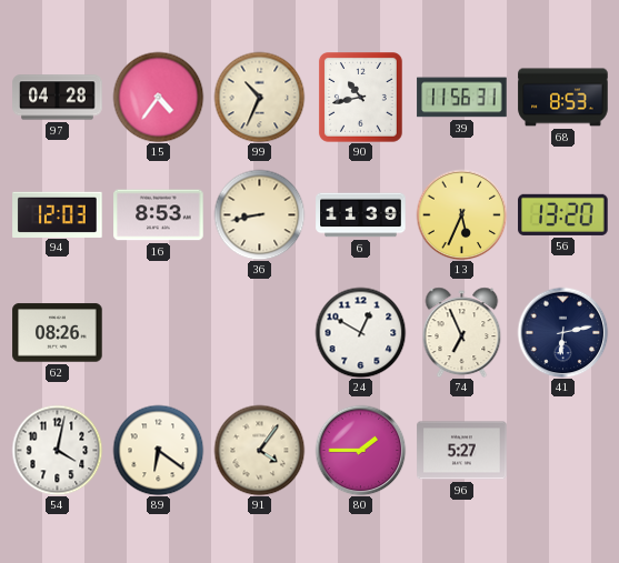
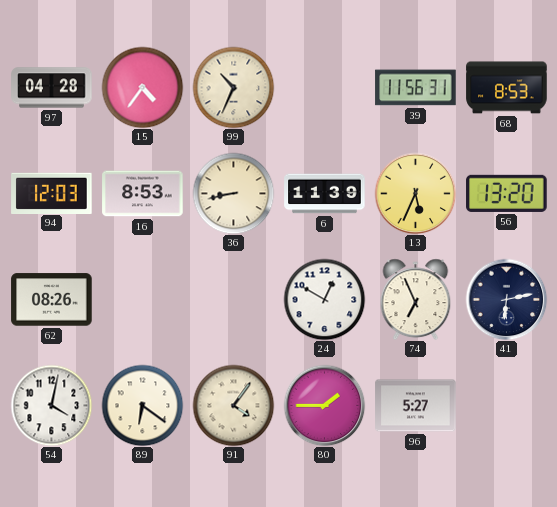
90: 10:43 -> none (360, 98)
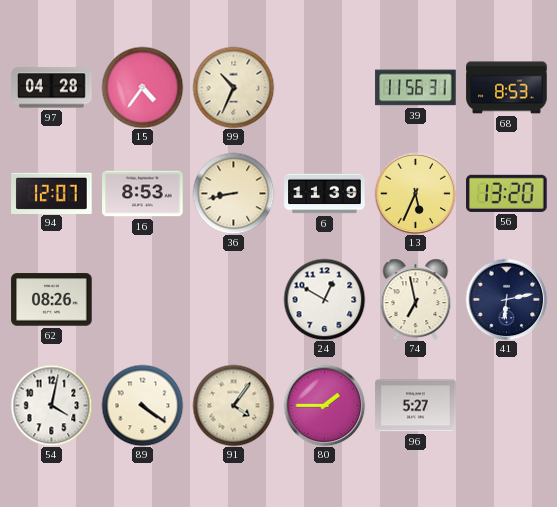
94: 12:03 -> 12:07 (52, 193)
74: 6:56 -> 6:58 (416, 299)
89: 6:21 -> 4:21 (142, 405)
